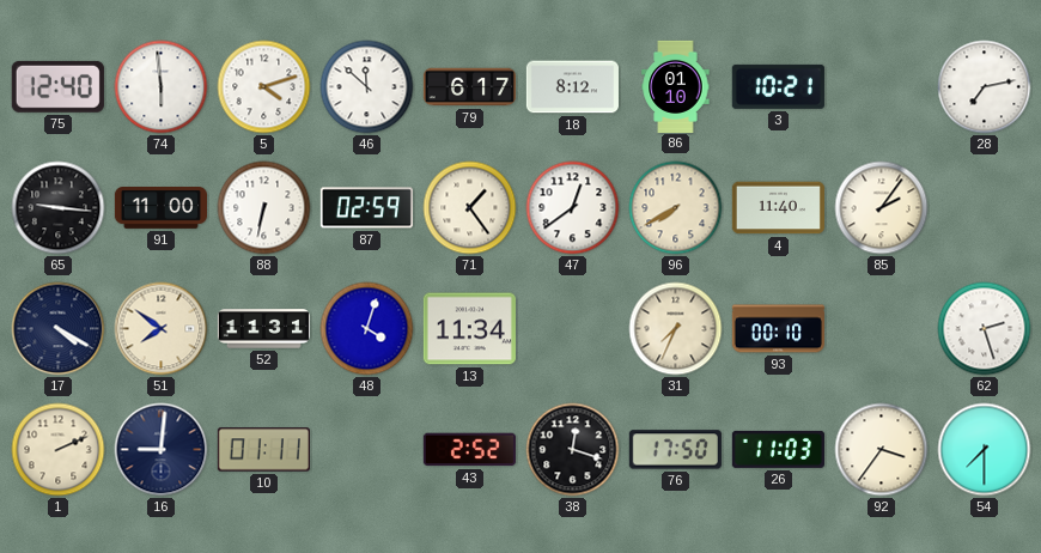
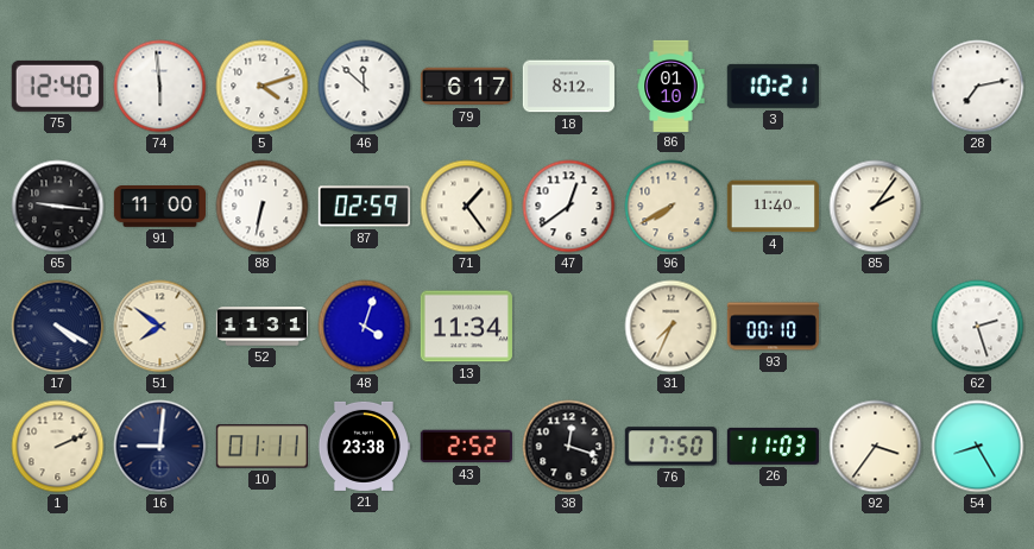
21: none -> 23:38 (364, 446)
54: 7:30 -> 8:25 (978, 447)
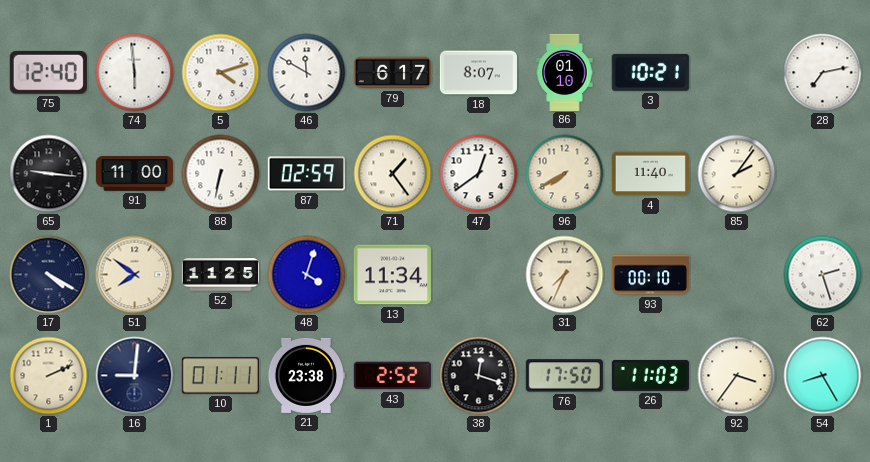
46: 11:52 -> 11:50 (307, 73)
18: 8:12 -> 8:07 (478, 73)
52: 11:31 -> 11:25 (220, 275)
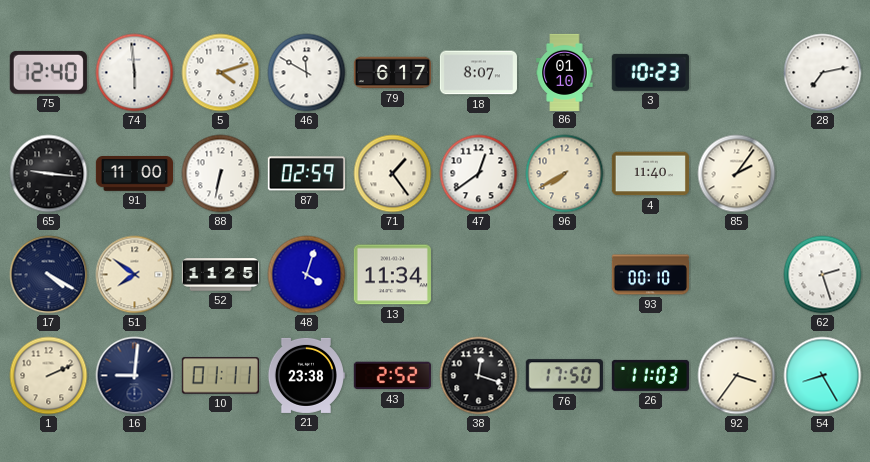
3: 10:21 -> 10:23 (650, 72)
31: 7:34 -> none (565, 275)
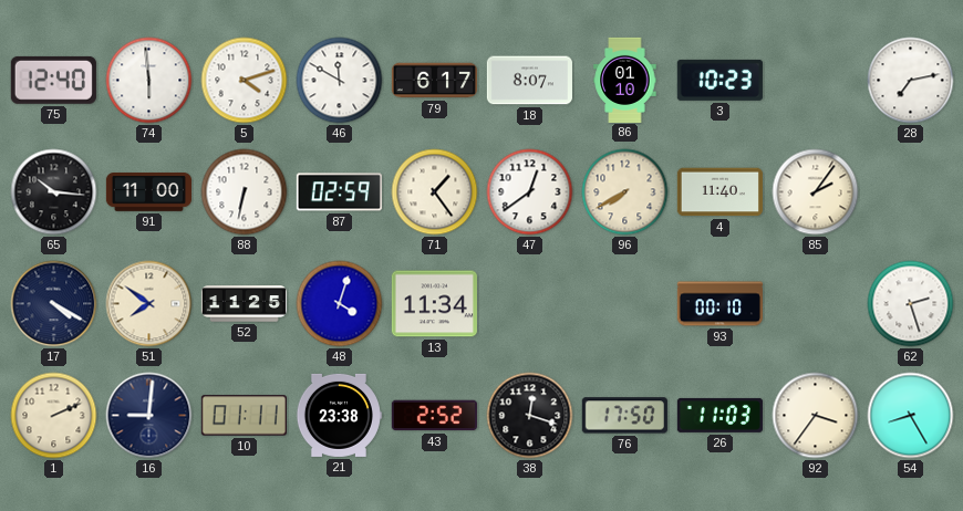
65: 9:16 -> 10:16 (54, 192)
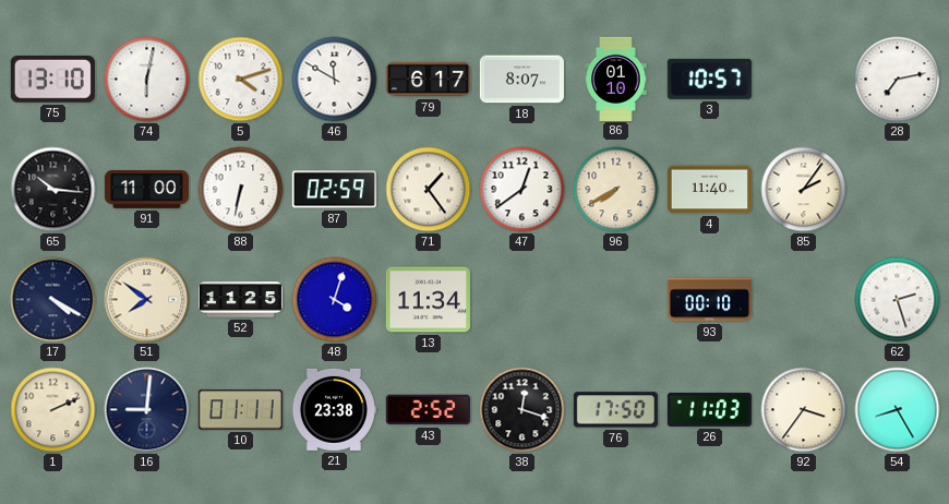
75: 12:40 -> 13:10 (52, 79)
74: 5:59 -> 6:02 (147, 80)
3: 10:23 -> 10:57 (709, 79)
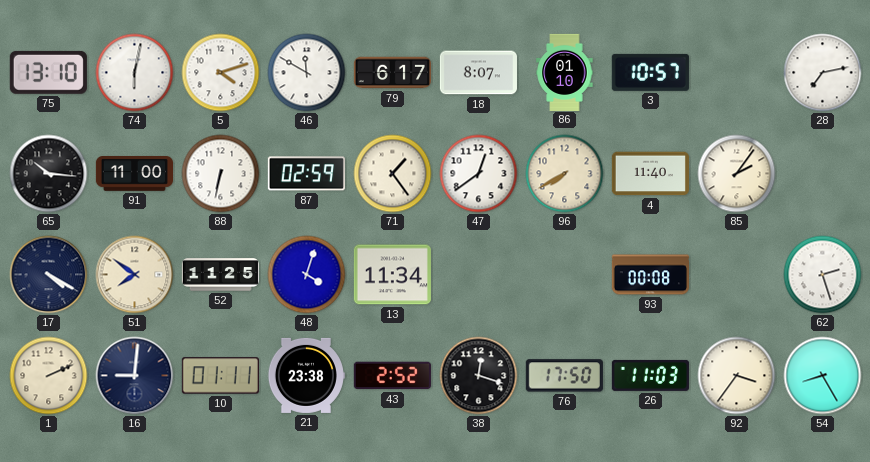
93: 00:10 -> 00:08 (650, 275)
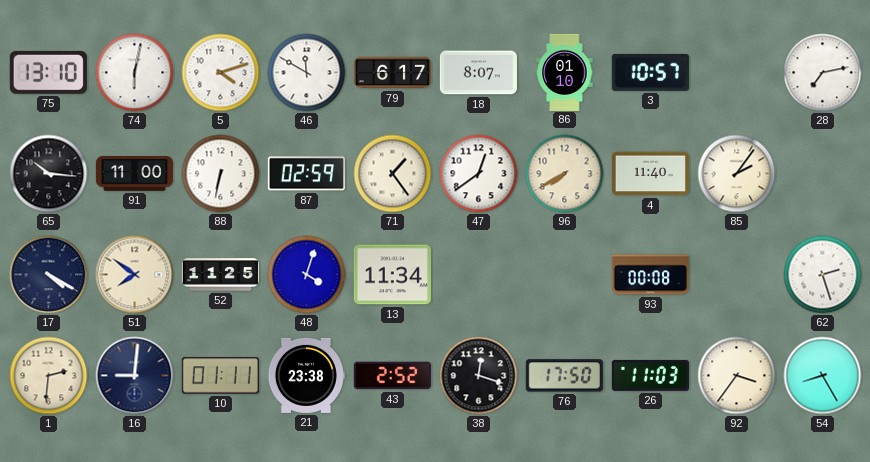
1: 2:11 -> 2:31 (49, 376)
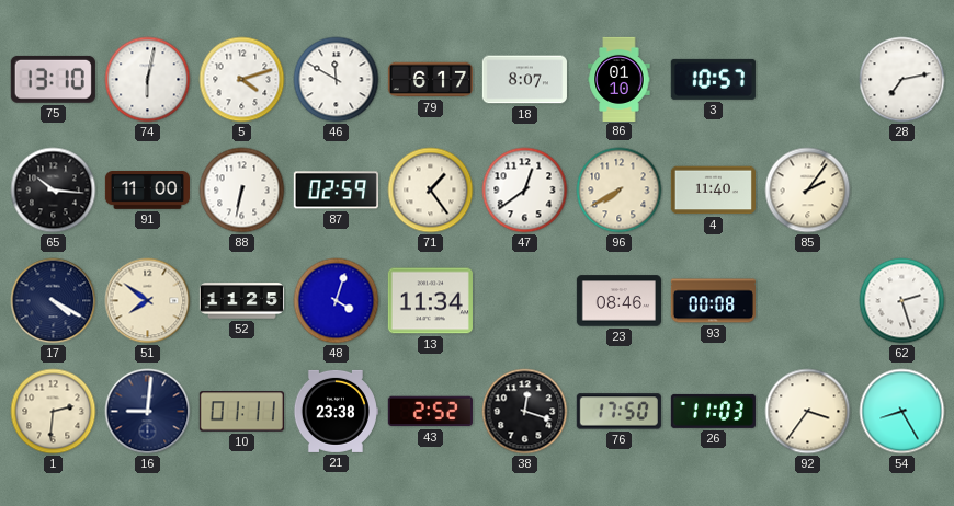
23: none -> 08:46 (618, 301)
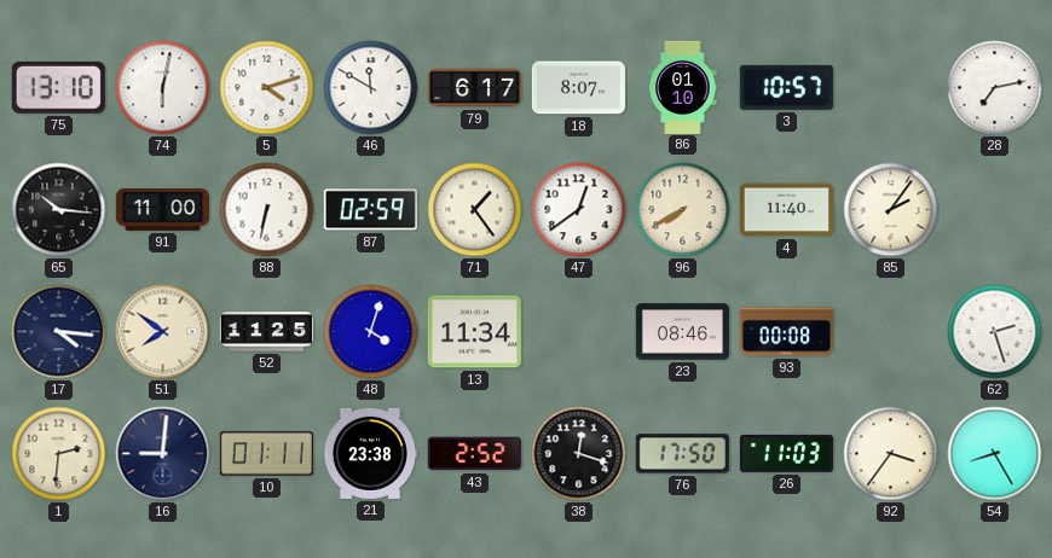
17: 4:20 -> 4:16 (59, 332)
